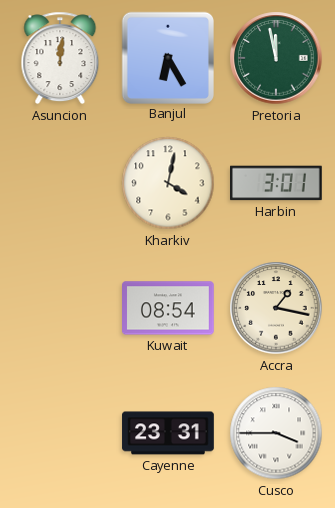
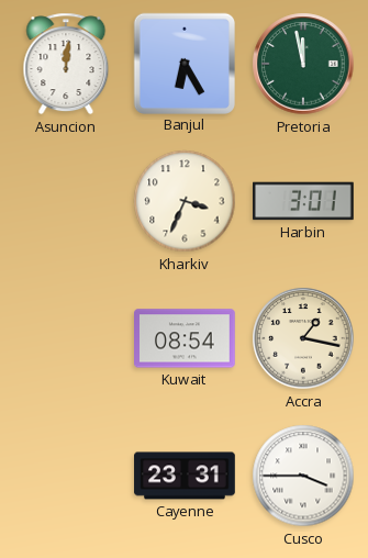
Kharkiv: 4:02 -> 3:34 (185, 201)
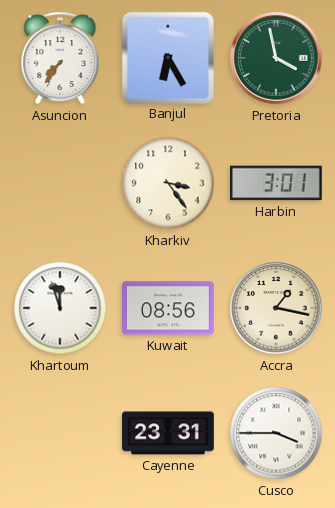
Asuncion: 12:01 -> 7:36 (60, 58)
Pretoria: 11:58 -> 3:58 (276, 58)
Kharkiv: 3:34 -> 3:24 (168, 183)
Khartoum: none -> 11:57 (60, 308)
Kuwait: 08:54 -> 08:56 (169, 308)
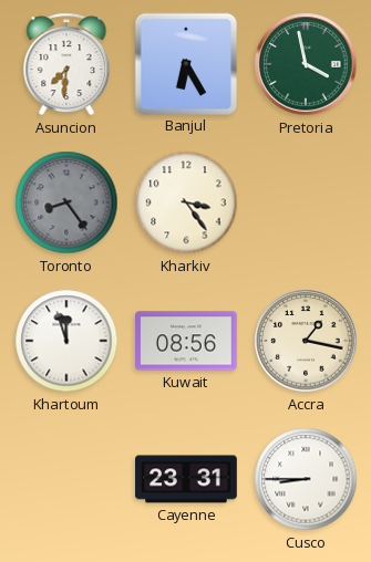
Asuncion: 7:36 -> 7:31 (66, 64)
Toronto: none -> 8:24 (66, 202)
Harbin: 3:01 -> none (277, 183)
Cusco: 3:45 -> 8:45 (306, 479)
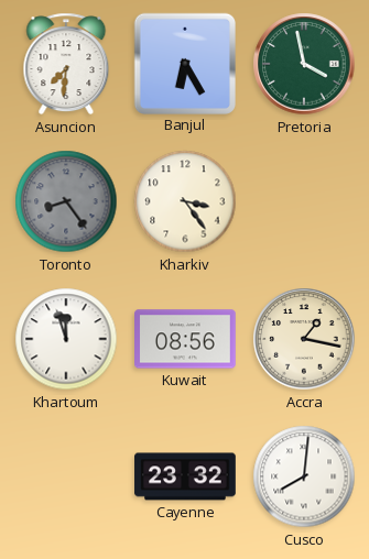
Cayenne: 23:31 -> 23:32 (185, 476)
Cusco: 8:45 -> 8:01 (304, 476)
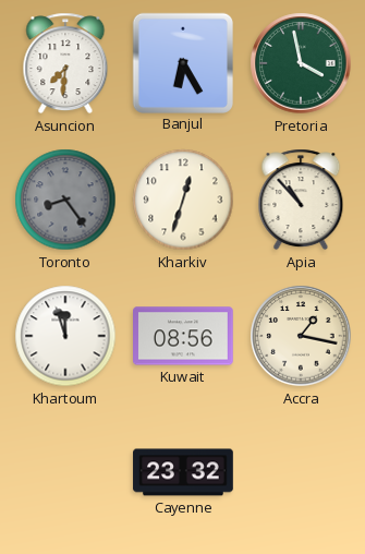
Kharkiv: 3:24 -> 12:33 (183, 200)
Apia: none -> 10:53 (301, 200)
Cusco: 8:01 -> none (304, 476)
